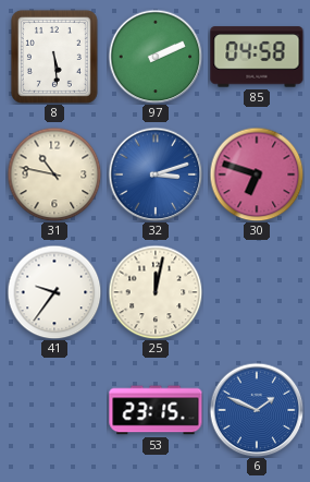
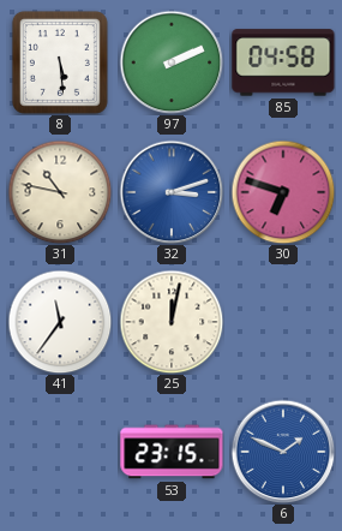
41: 9:36 -> 11:36 (60, 322)
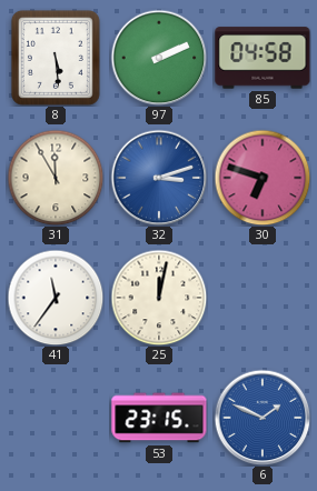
31: 10:47 -> 11:55 (56, 178)
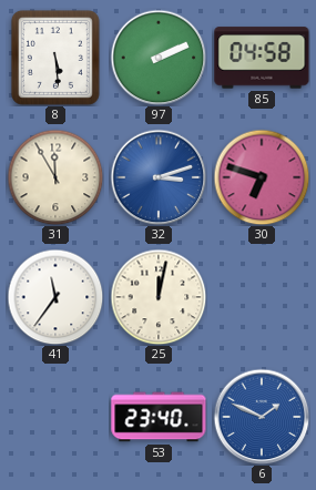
53: 23:15 -> 23:40 (159, 417)
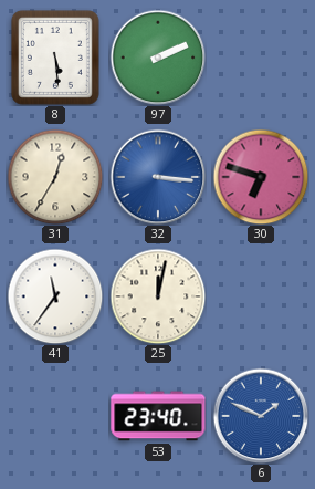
85: 04:58 -> none (262, 58)
31: 11:55 -> 12:35 (55, 177)
32: 3:12 -> 3:16 (158, 177)
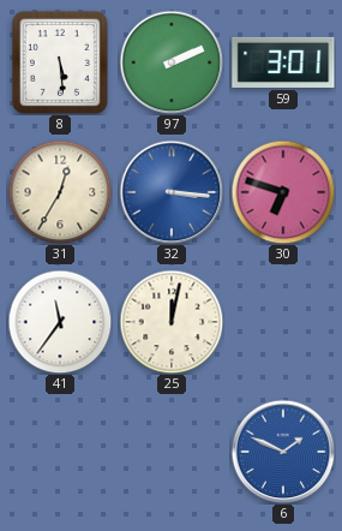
59: none -> 3:01 (283, 62)
53: 23:40 -> none (158, 416)
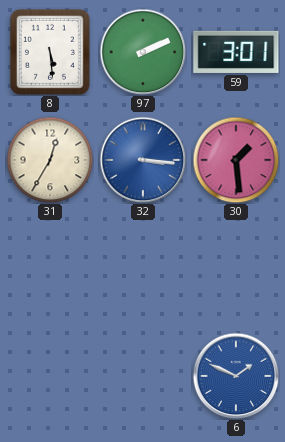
30: 6:48 -> 1:29 (236, 160)
41: 11:36 -> none (60, 322)
25: 12:02 -> none (172, 322)
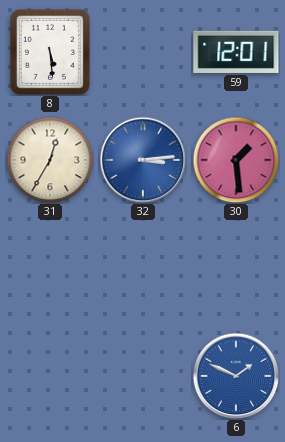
97: 2:11 -> none (143, 52)
59: 3:01 -> 12:01 (236, 52)
32: 3:16 -> 3:14 (143, 160)
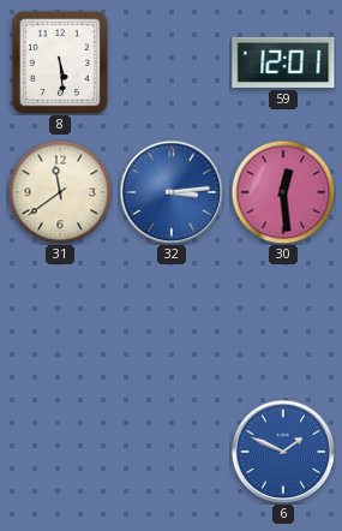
31: 12:35 -> 11:39 (60, 192)
30: 1:29 -> 12:29 (283, 192)
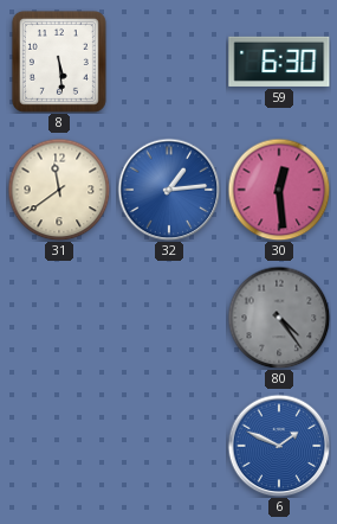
59: 12:01 -> 6:30 (279, 62)
32: 3:14 -> 1:14 (169, 190)
80: none -> 4:24 (279, 318)
